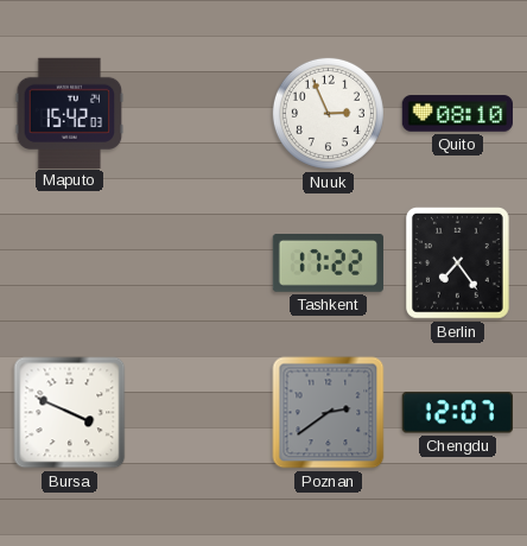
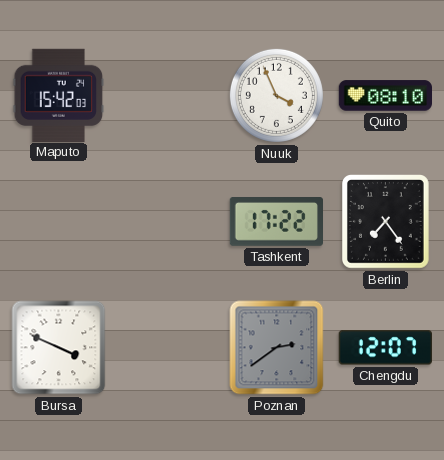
Nuuk: 2:56 -> 3:56 (276, 95)
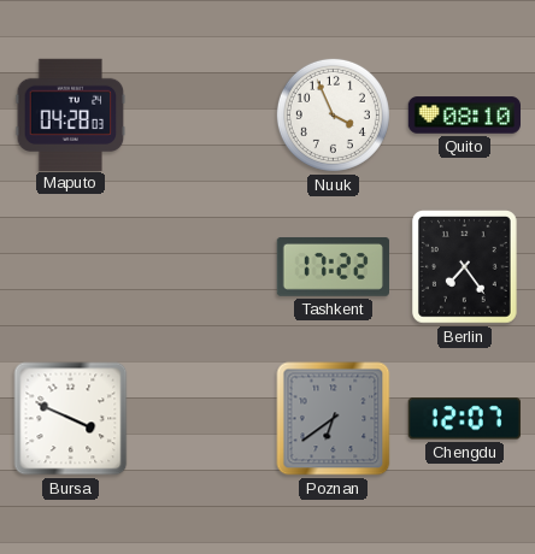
Maputo: 15:42 -> 04:28 (71, 114)
Poznan: 2:39 -> 6:39 (334, 419)
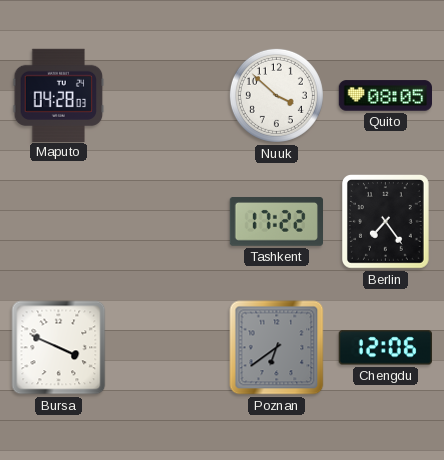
Nuuk: 3:56 -> 3:52 (276, 95)
Quito: 08:10 -> 08:05 (386, 96)
Chengdu: 12:07 -> 12:06 (385, 348)
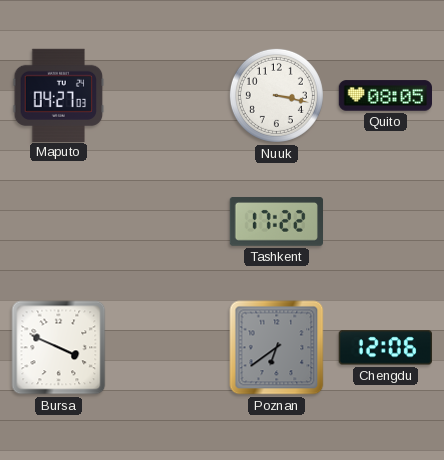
Maputo: 04:28 -> 04:27 (59, 95)
Nuuk: 3:52 -> 3:17 (276, 95)
Berlin: 7:24 -> none (386, 222)
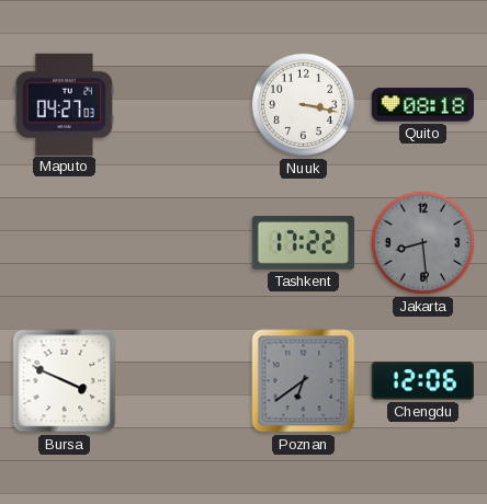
Quito: 08:05 -> 08:18 (423, 105)
Jakarta: none -> 8:29 (422, 242)
